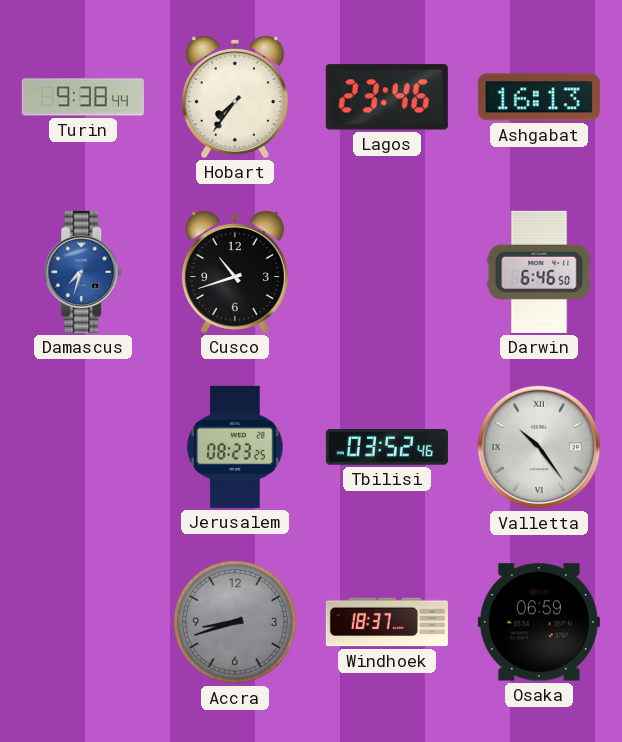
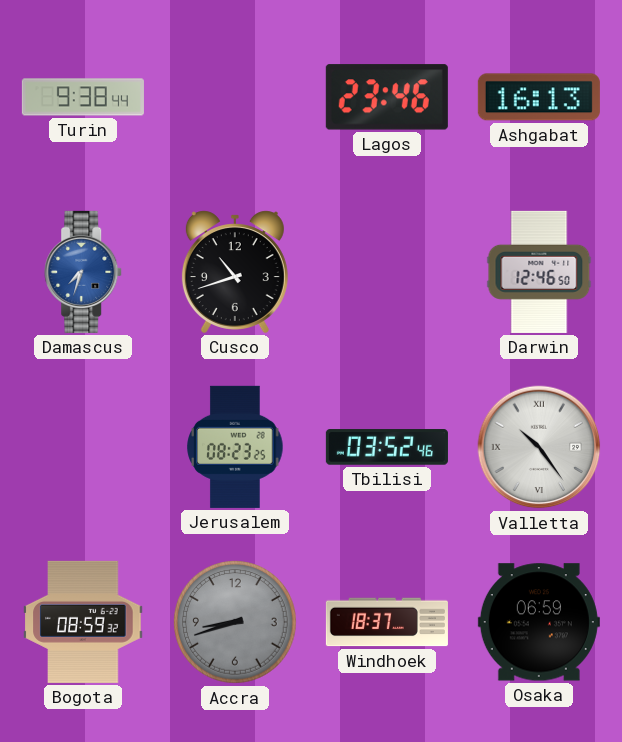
Hobart: 7:36 -> none (235, 97)
Darwin: 6:46 -> 12:46 (539, 272)
Bogota: none -> 08:59 (83, 622)
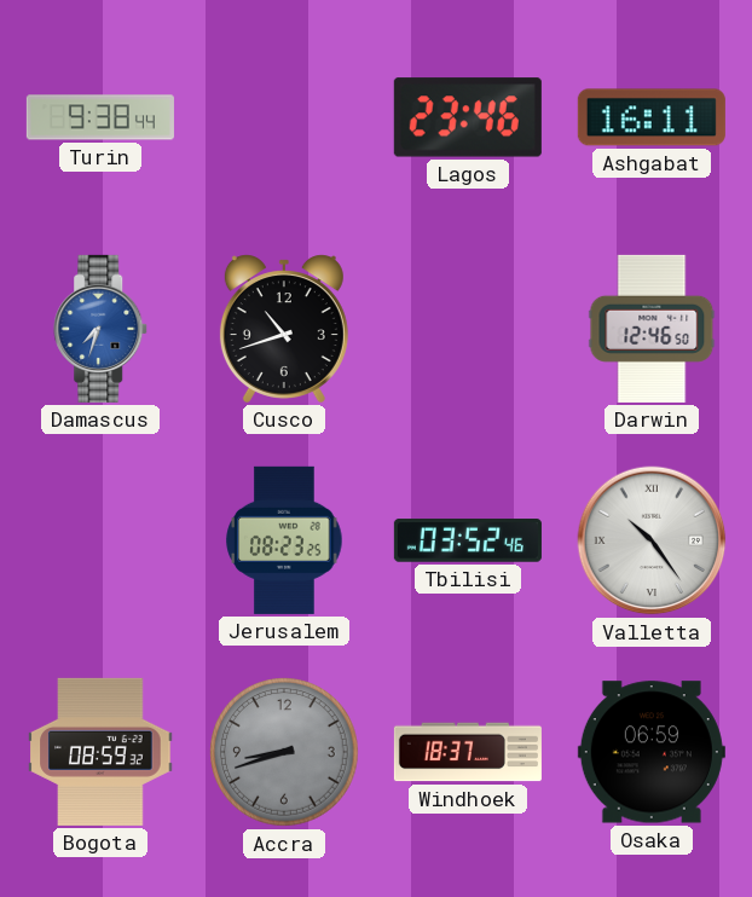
Ashgabat: 16:13 -> 16:11 (652, 117)
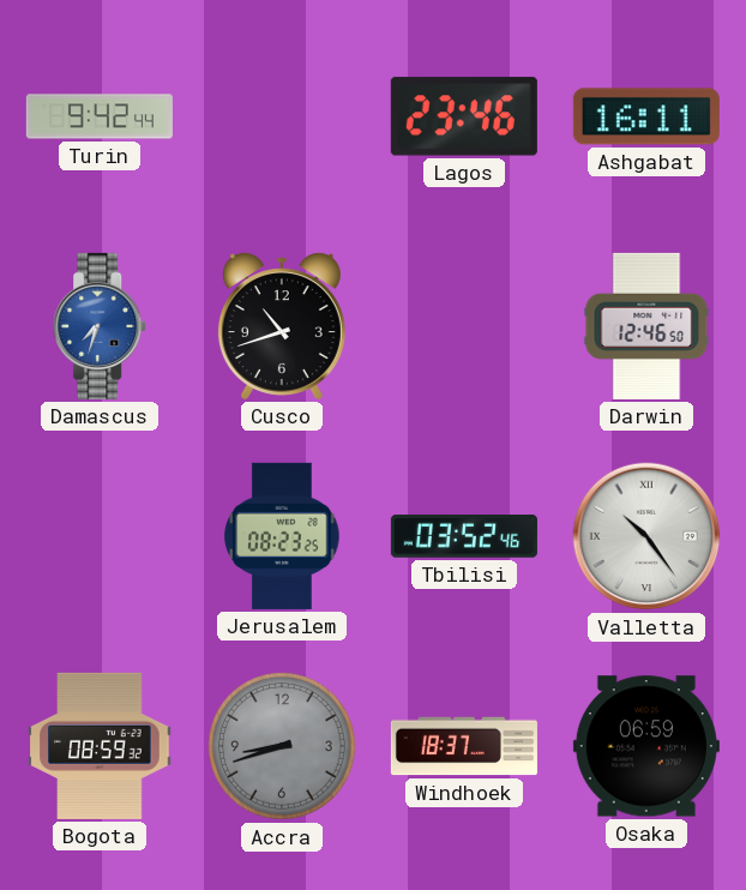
Turin: 9:38 -> 9:42 (100, 116)
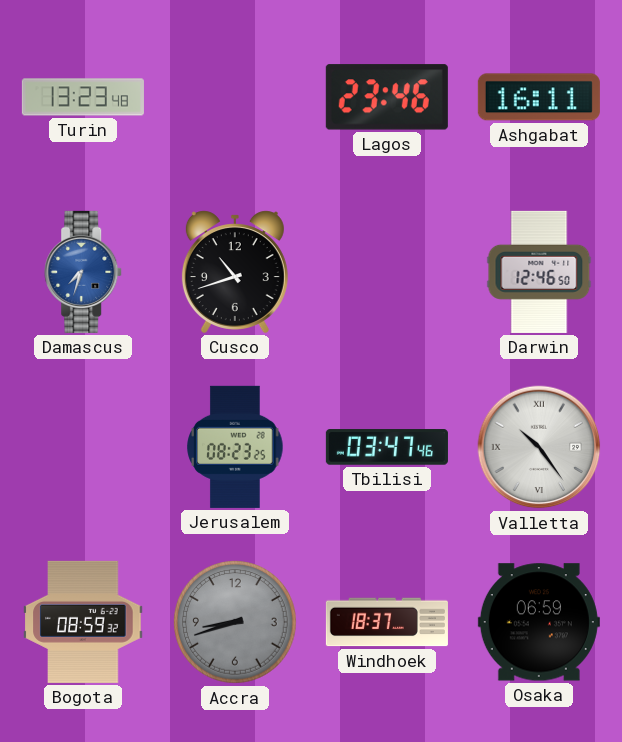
Turin: 9:42 -> 13:23 (83, 97)
Tbilisi: 03:52 -> 03:47 (387, 447)
